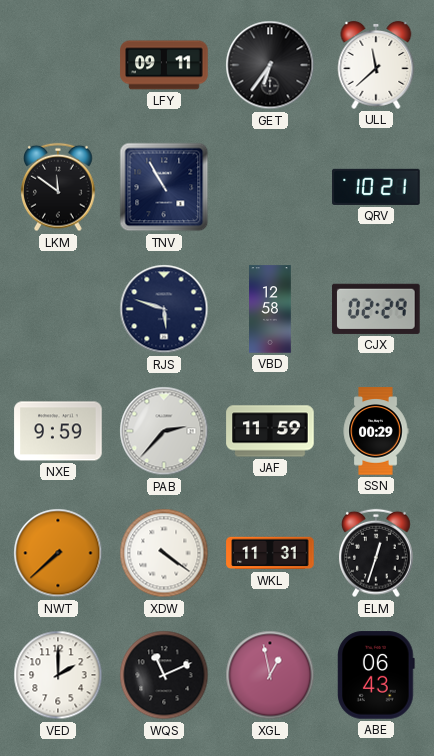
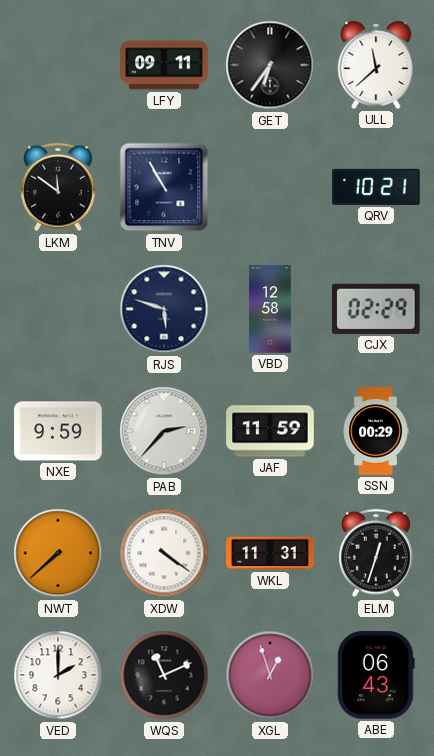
XGL: 12:58 -> 12:57 (270, 675)
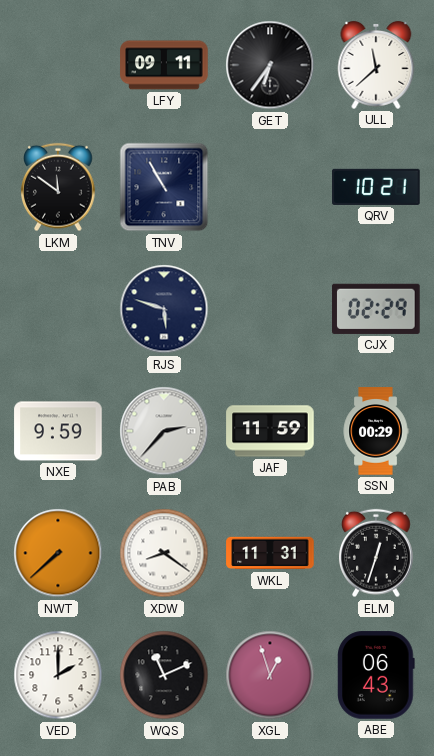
VBD: 12:58 -> none (270, 309)
XDW: 4:21 -> 8:21 (164, 553)
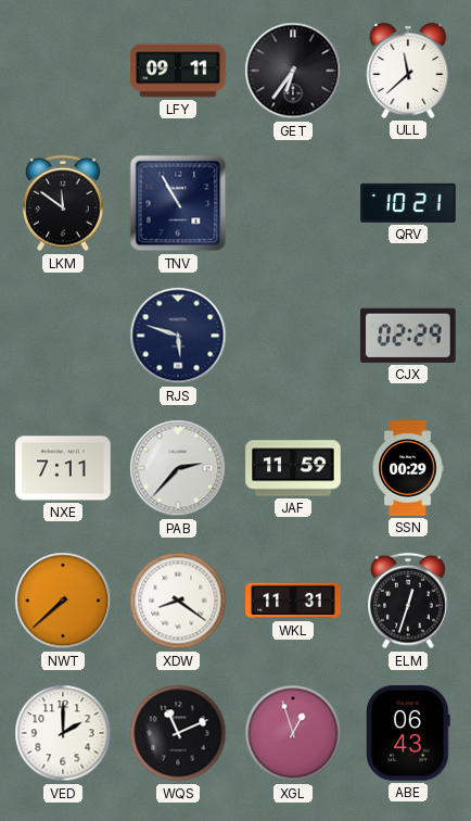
NXE: 9:59 -> 7:11 (63, 468)
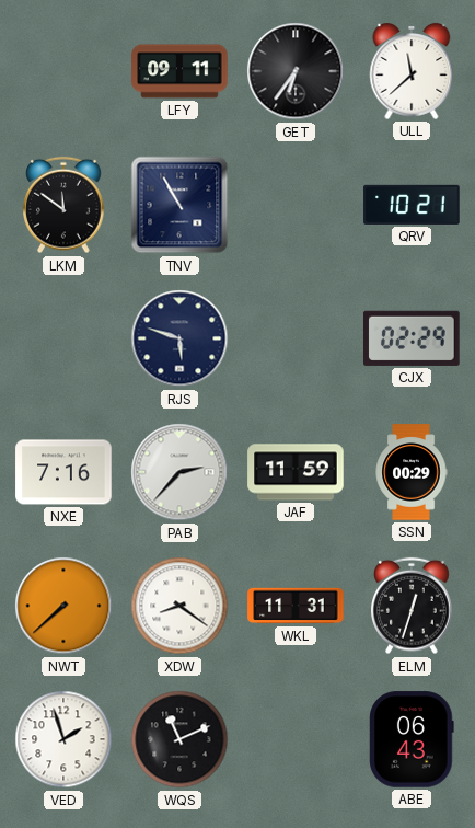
NXE: 7:11 -> 7:16 (63, 472)
VED: 2:00 -> 1:57 (63, 739)
XGL: 12:57 -> none (293, 733)
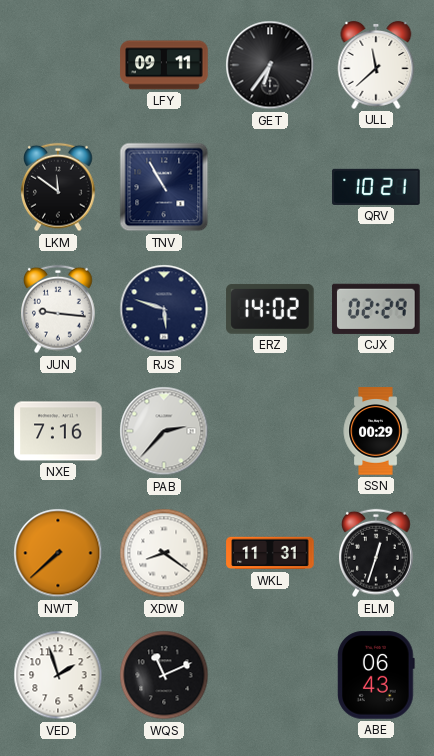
JUN: none -> 9:16 (59, 309)
ERZ: none -> 14:02 (270, 309)
JAF: 11:59 -> none (296, 472)
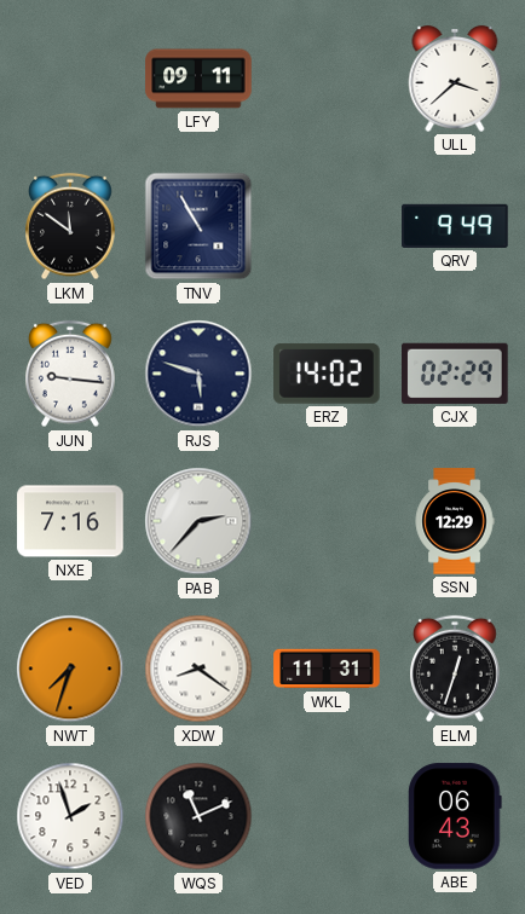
GET: 6:36 -> none (270, 65)
ULL: 11:38 -> 3:38 (455, 79)
QRV: 10:21 -> 9:49 (455, 226)
SSN: 00:29 -> 12:29 (455, 521)
NWT: 7:38 -> 7:33 (70, 669)
